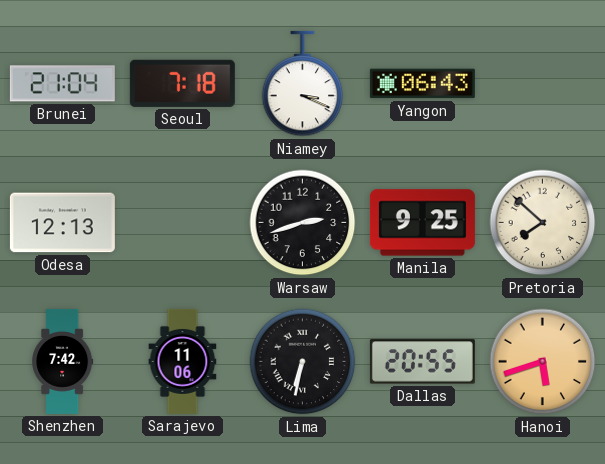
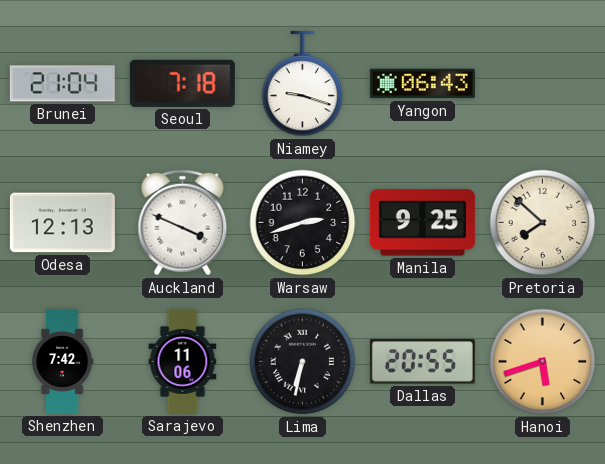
Niamey: 3:19 -> 9:18 (303, 84)
Auckland: none -> 3:49 (183, 223)
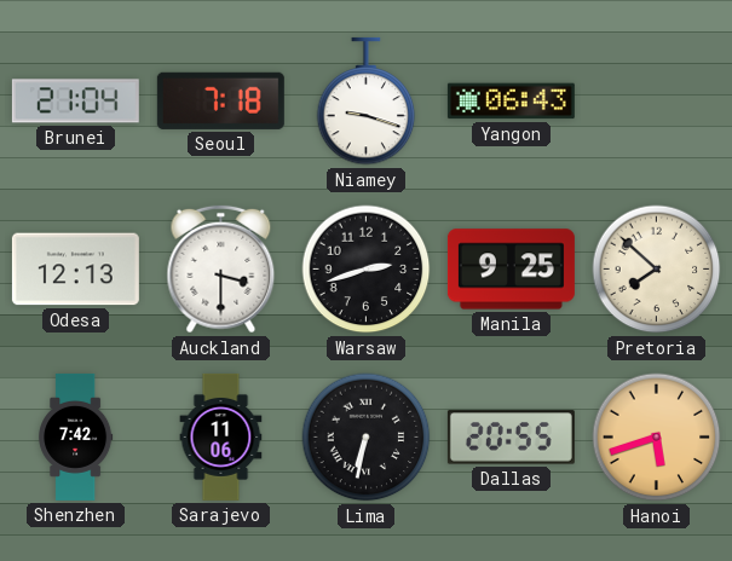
Auckland: 3:49 -> 3:30 (221, 270)
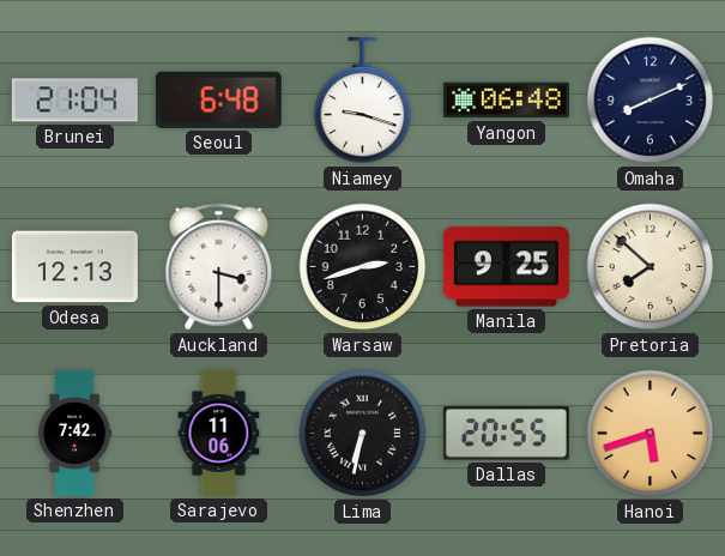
Seoul: 7:18 -> 6:48 (218, 99)
Yangon: 06:43 -> 06:48 (506, 101)
Omaha: none -> 8:11 (651, 101)
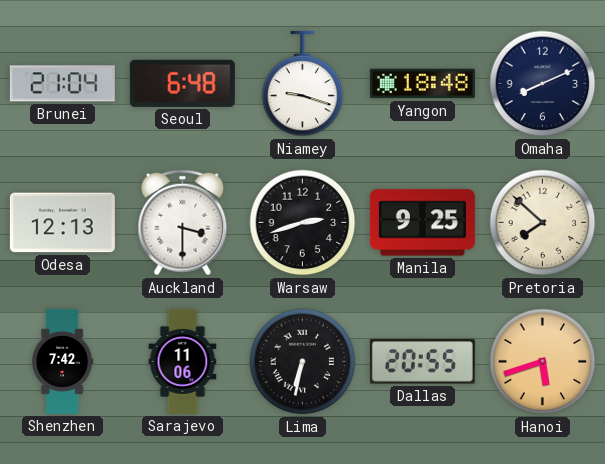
Yangon: 06:48 -> 18:48 (422, 84)
